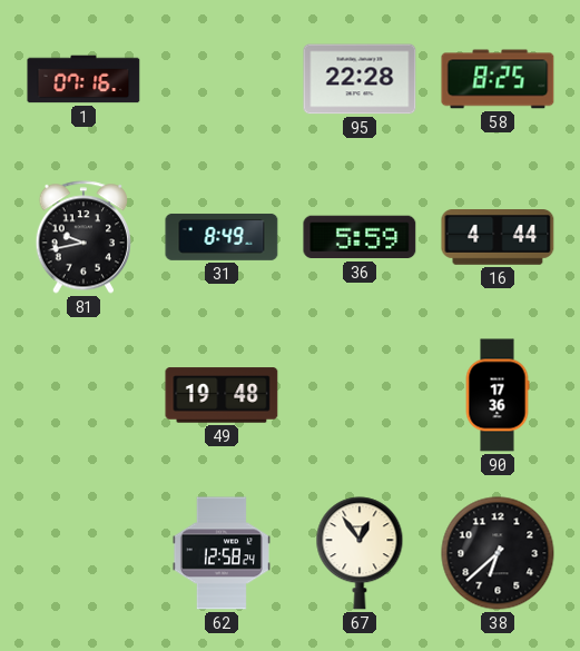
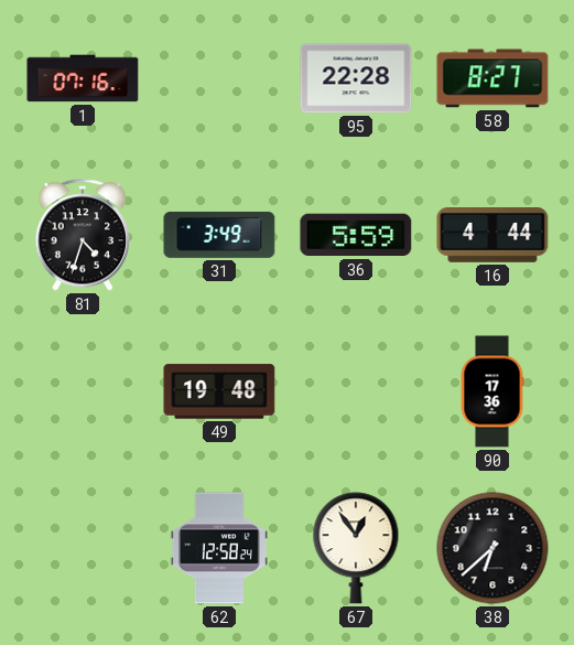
58: 8:25 -> 8:27 (492, 78)
81: 9:43 -> 4:33 (82, 235)
31: 8:49 -> 3:49 (219, 235)
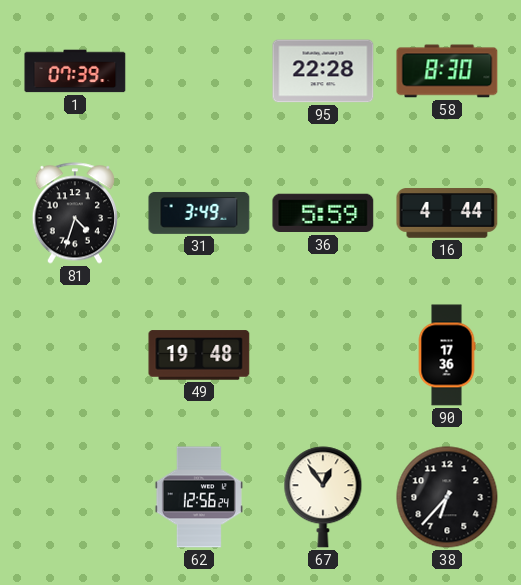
1: 07:16 -> 07:39 (75, 71)
58: 8:27 -> 8:30 (447, 71)
62: 12:58 -> 12:56 (199, 497)
38: 6:38 -> 6:37 (447, 497)
